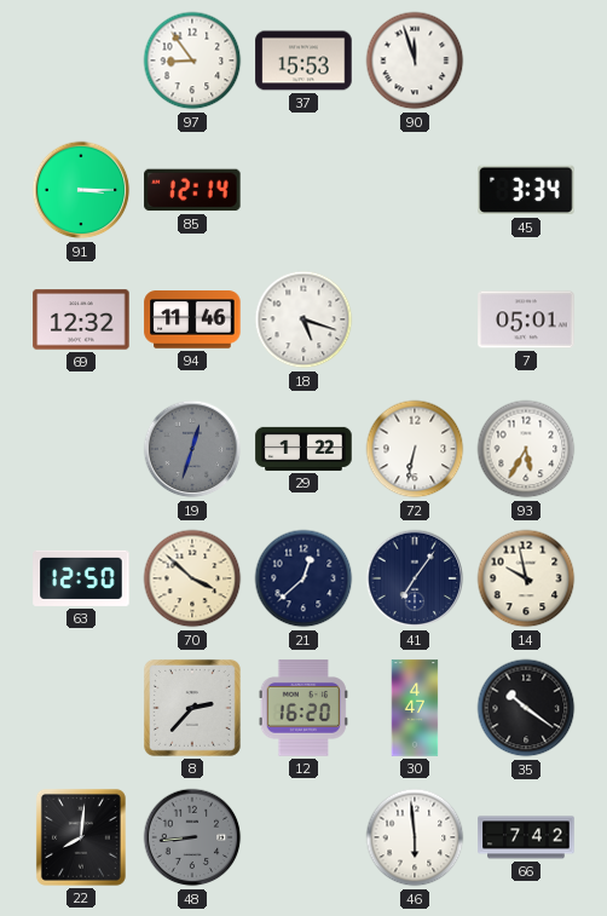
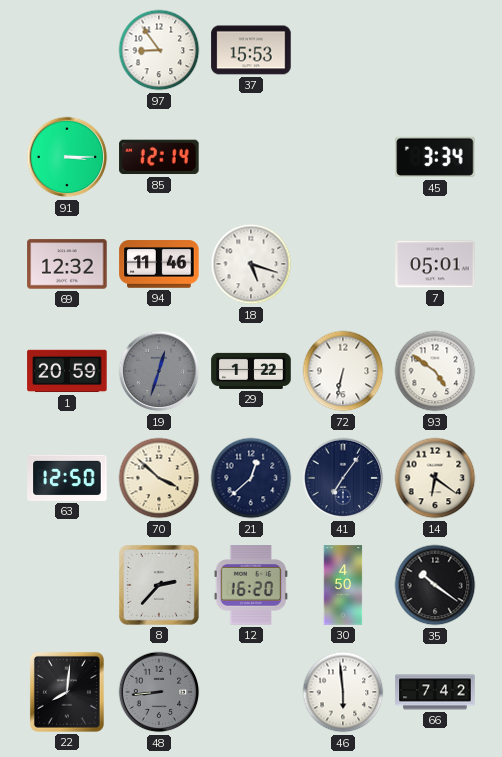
90: 11:57 -> none (415, 61)
1: none -> 20:59 (67, 371)
93: 5:35 -> 4:51 (435, 371)
14: 9:58 -> 6:21 (435, 478)
30: 4:47 -> 4:50 (343, 585)
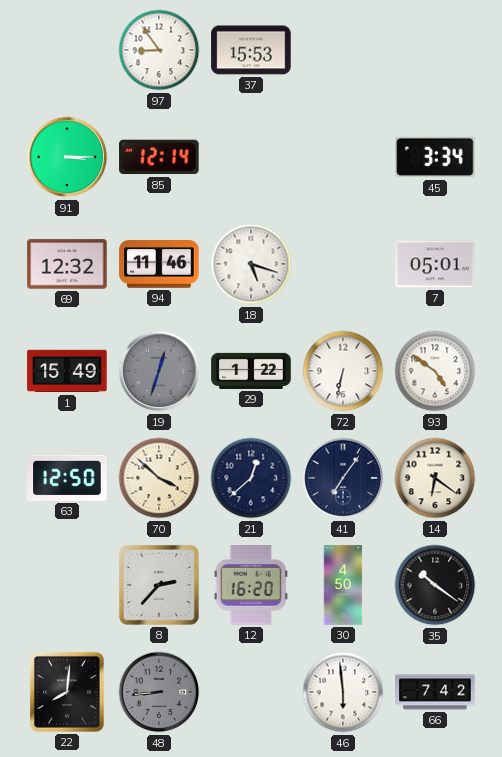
1: 20:59 -> 15:49 (67, 371)
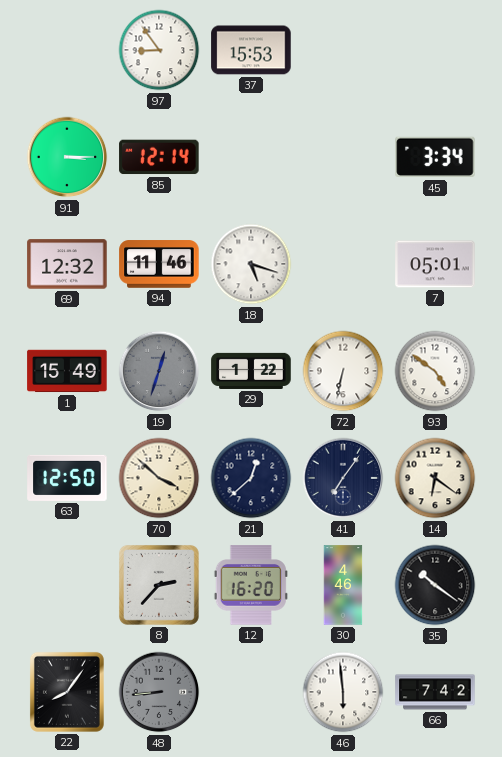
30: 4:50 -> 4:46 (343, 585)
22: 8:01 -> 8:06 (67, 692)
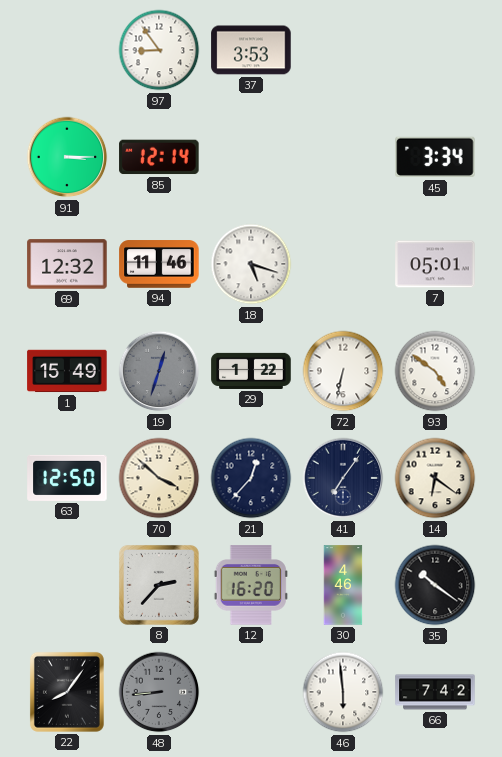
37: 15:53 -> 3:53 (251, 50)
21: 12:38 -> 12:37 (251, 478)
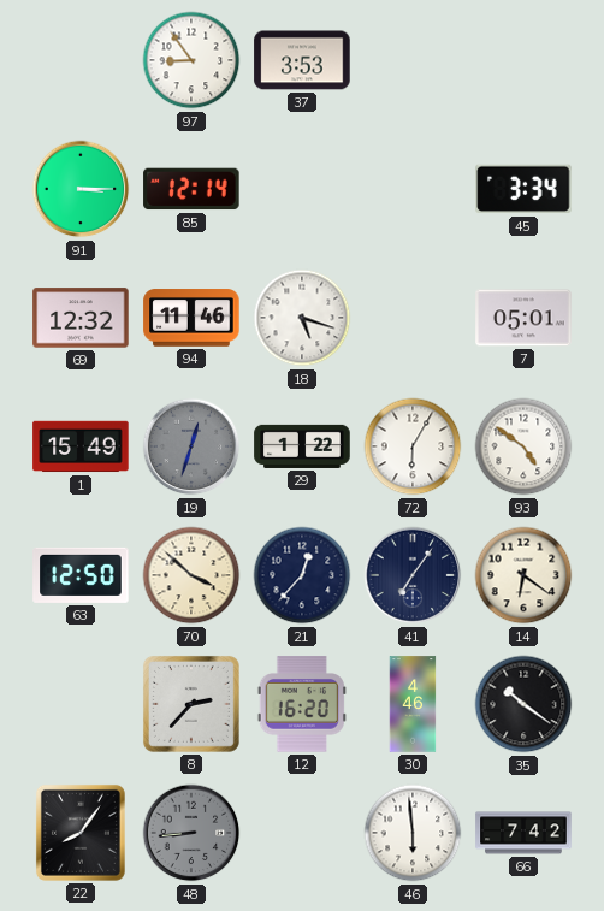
72: 6:32 -> 6:05 (413, 446)
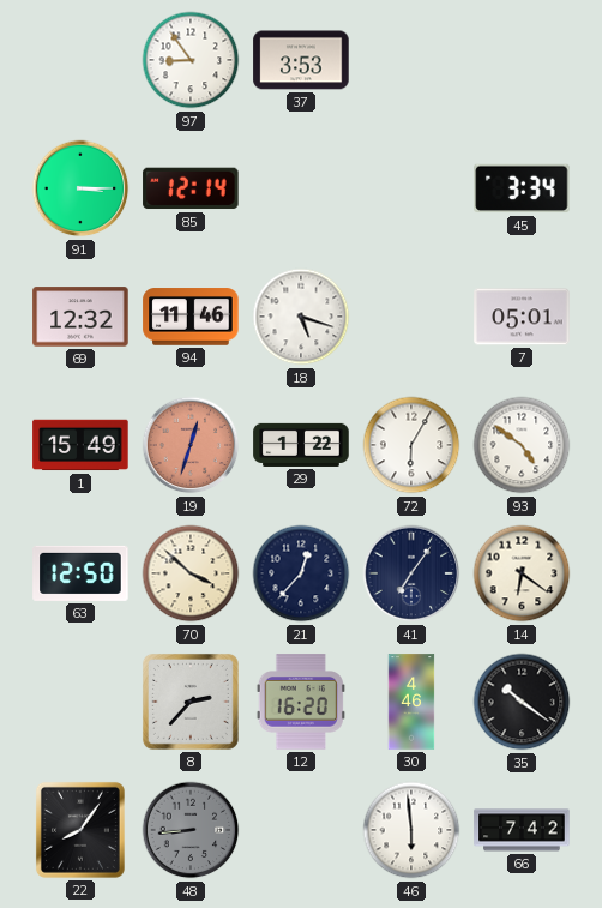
19 dial: grey -> salmon (191, 445)
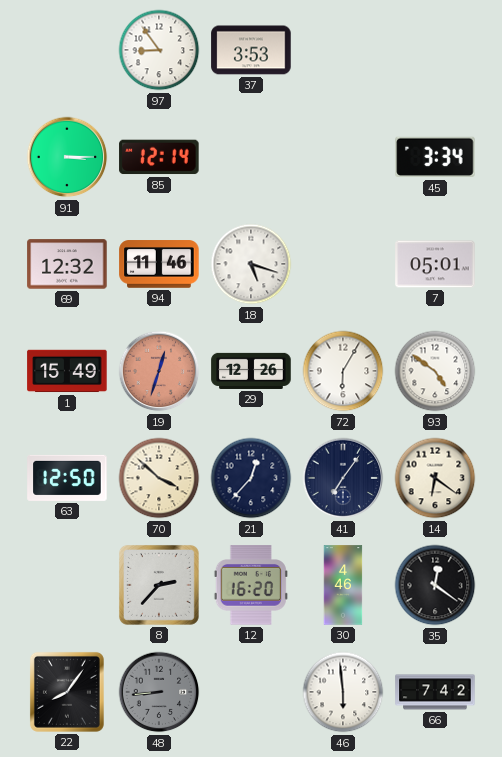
29: 1:22 -> 12:26 (251, 371)
35: 10:21 -> 12:21 (435, 585)
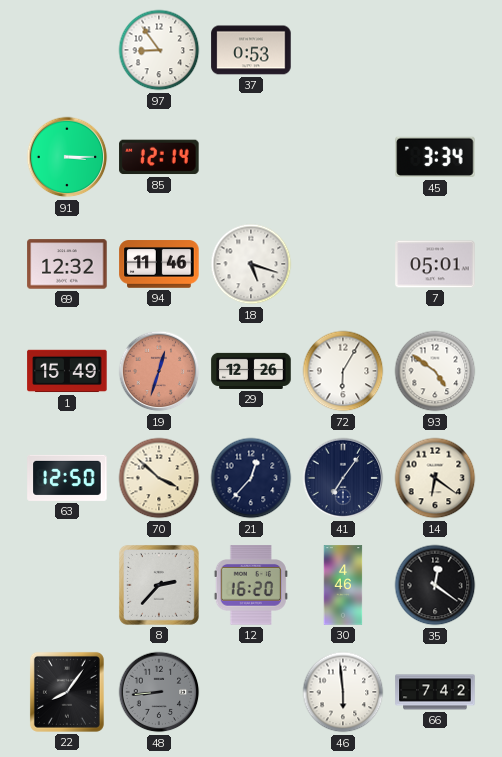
37: 3:53 -> 0:53 (251, 50)
